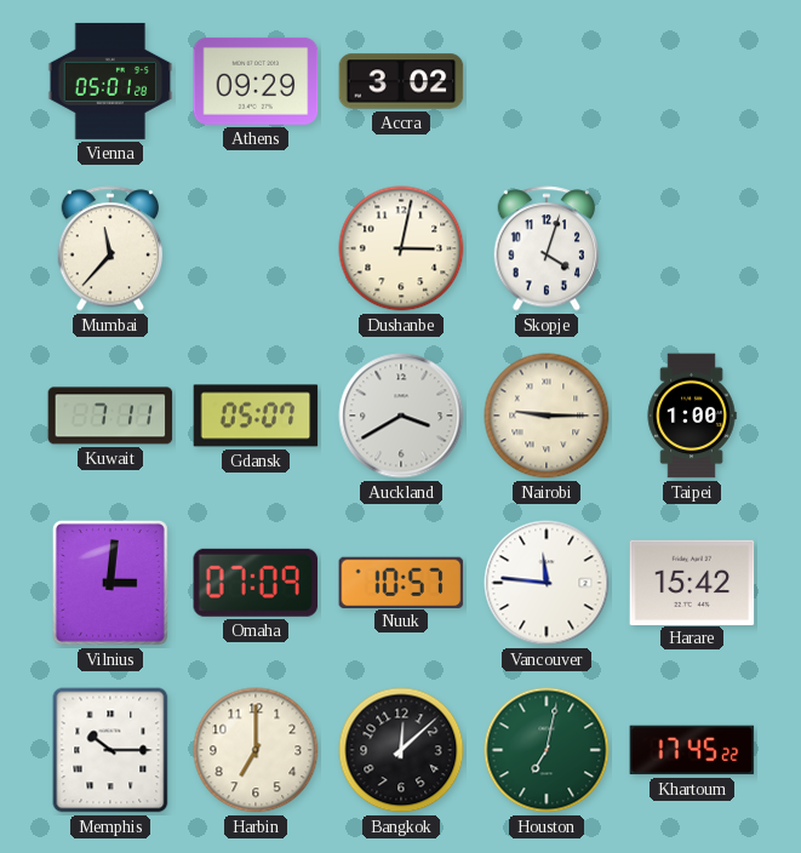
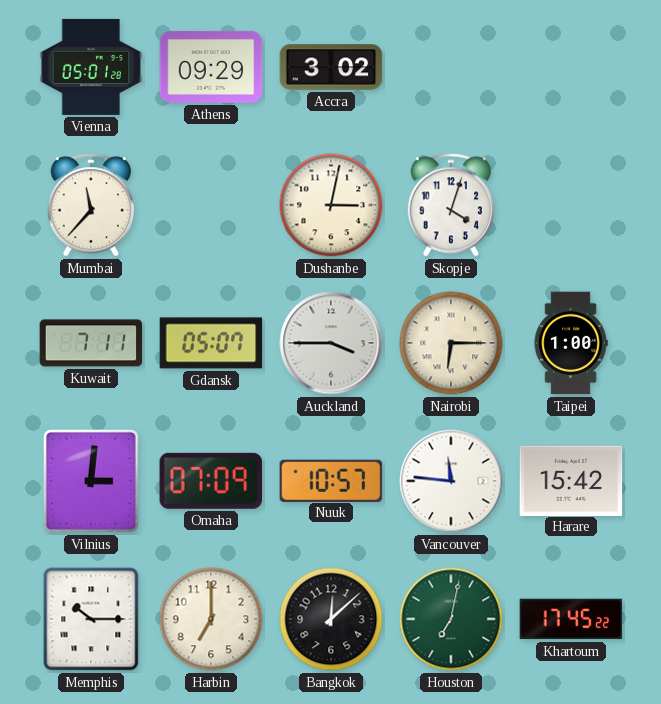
Auckland: 3:40 -> 3:45 (331, 343)
Nairobi: 9:15 -> 6:15 (451, 343)
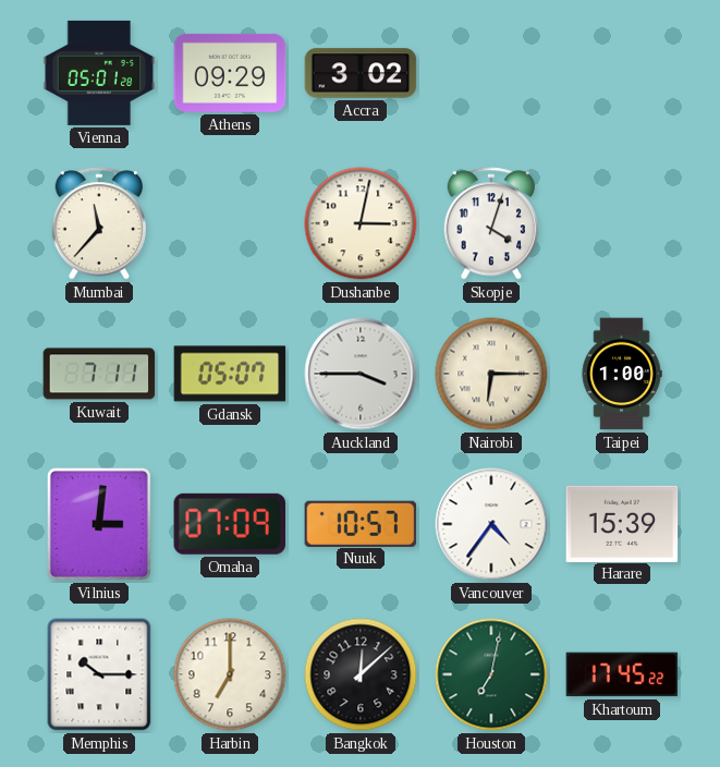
Vancouver: 11:46 -> 4:36 (491, 524)
Harare: 15:42 -> 15:39 (622, 523)
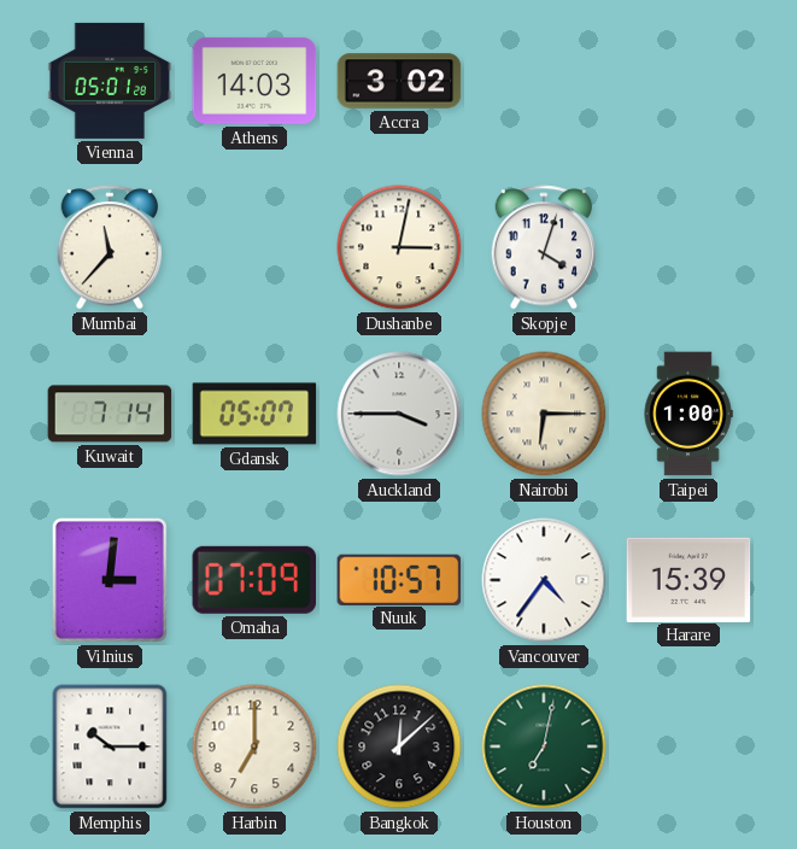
Athens: 09:29 -> 14:03 (254, 81)
Kuwait: 7:11 -> 7:14 (110, 414)
Khartoum: 17:45 -> none (622, 674)
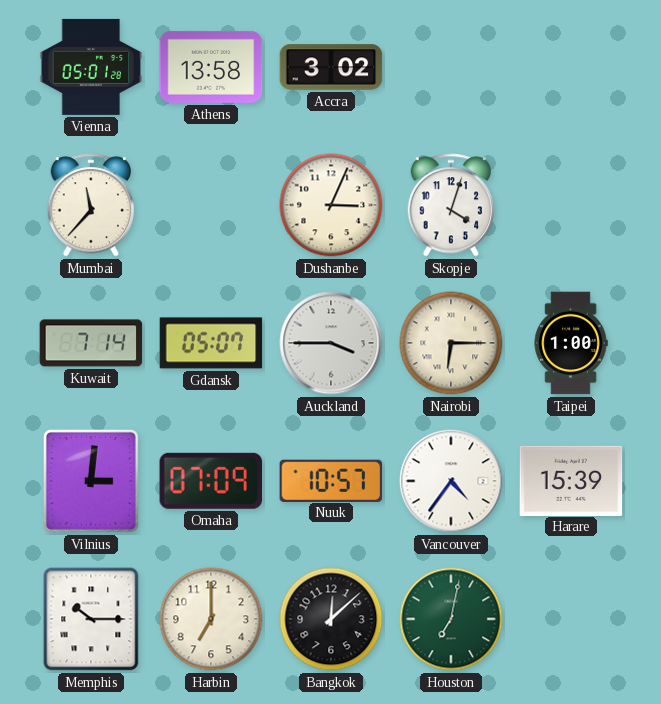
Athens: 14:03 -> 13:58 (211, 67)
Dushanbe: 3:02 -> 3:04 (331, 205)
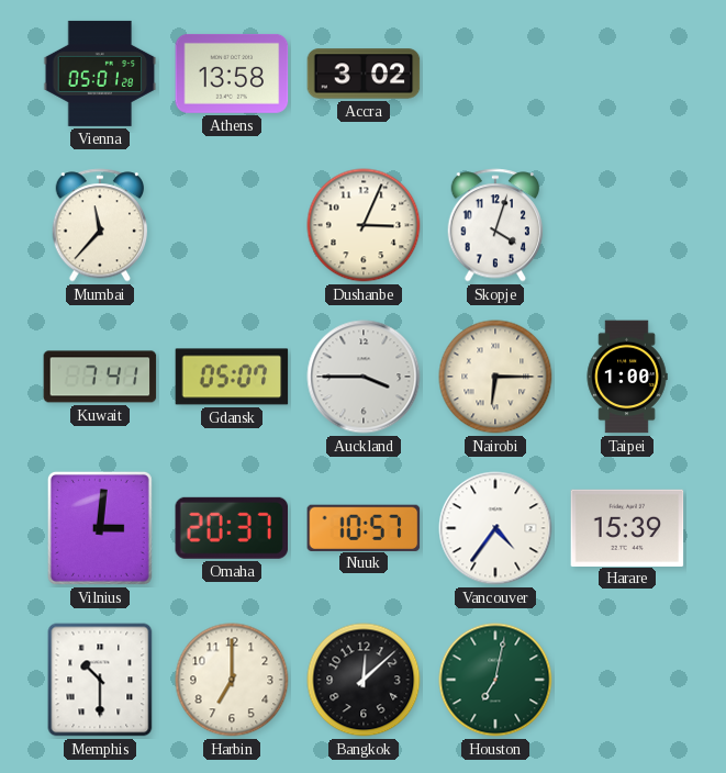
Kuwait: 7:14 -> 7:41 (100, 377)
Omaha: 07:09 -> 20:37 (231, 528)
Memphis: 10:15 -> 10:30 (100, 680)
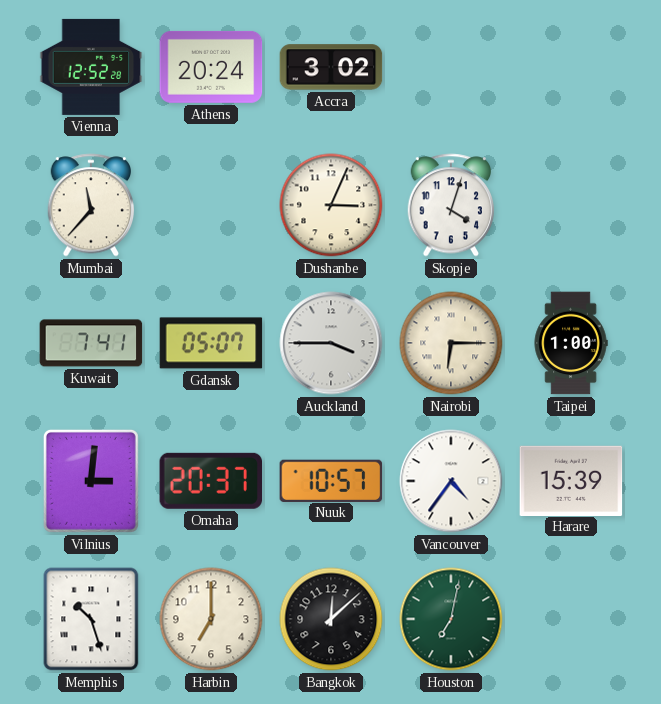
Vienna: 05:01 -> 12:52 (91, 67)
Athens: 13:58 -> 20:24 (211, 67)
Memphis: 10:30 -> 10:27 (91, 619)
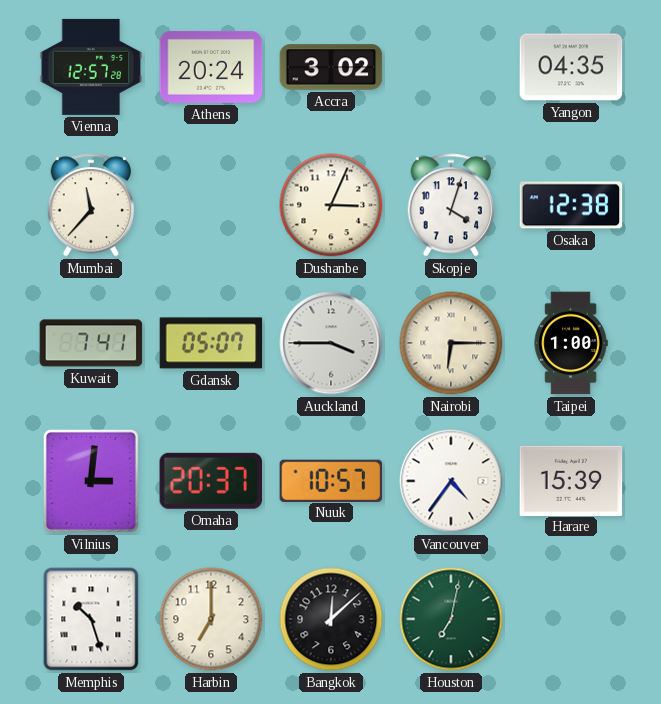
Vienna: 12:52 -> 12:57 (91, 67)
Yangon: none -> 04:35 (571, 67)
Osaka: none -> 12:38 (571, 205)
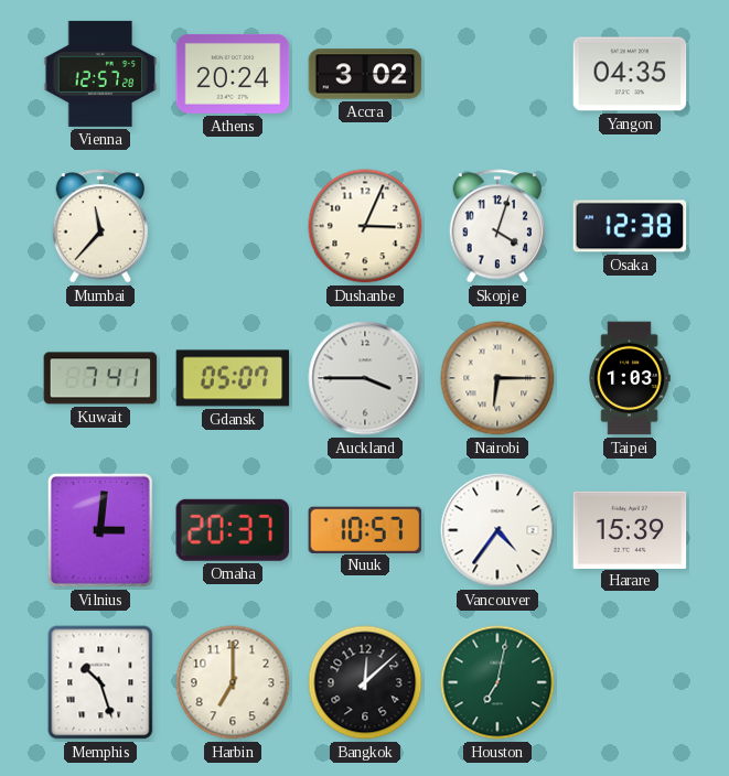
Taipei: 1:00 -> 1:03 (630, 378)
